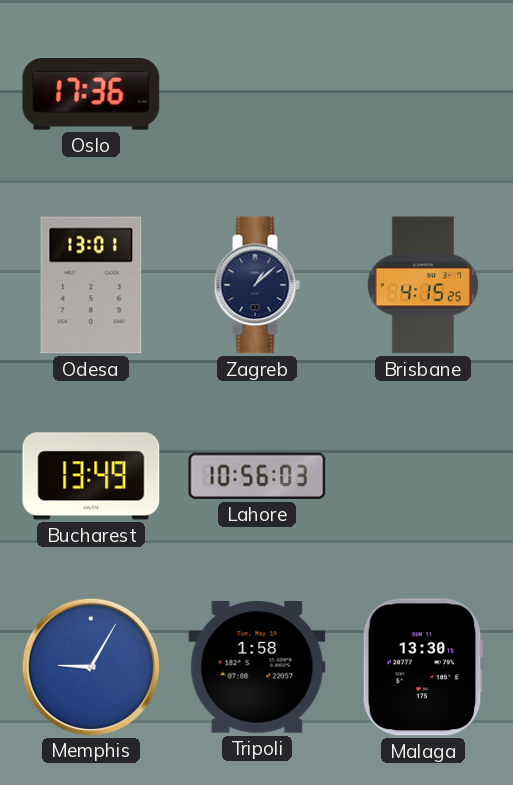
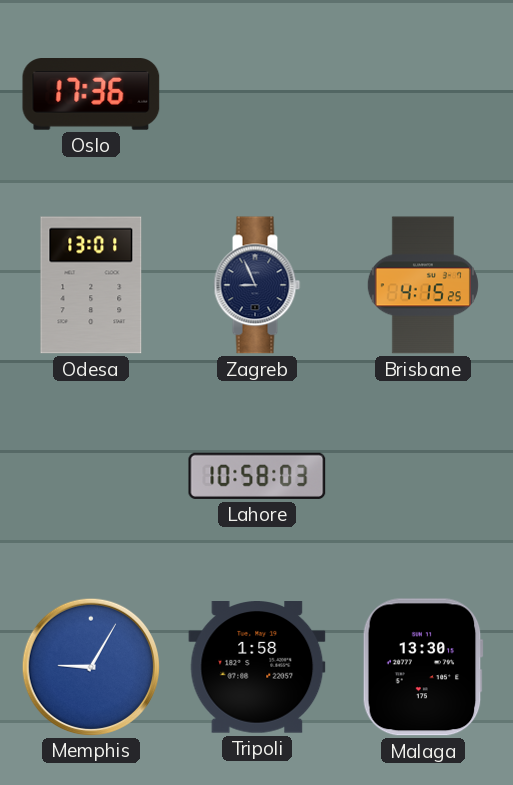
Zagreb: 1:08 -> 8:56 (257, 285)
Bucharest: 13:49 -> none (91, 476)
Lahore: 10:56 -> 10:58 (257, 476)
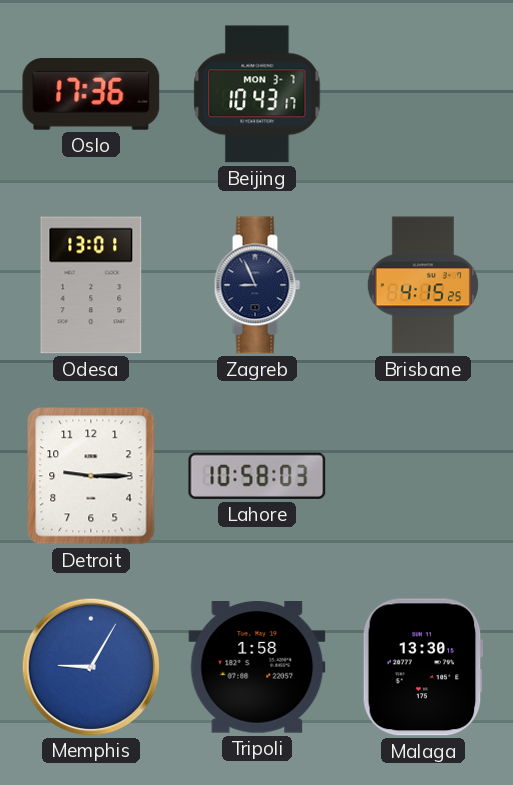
Beijing: none -> 10:43 (257, 94)
Detroit: none -> 9:15 (91, 476)
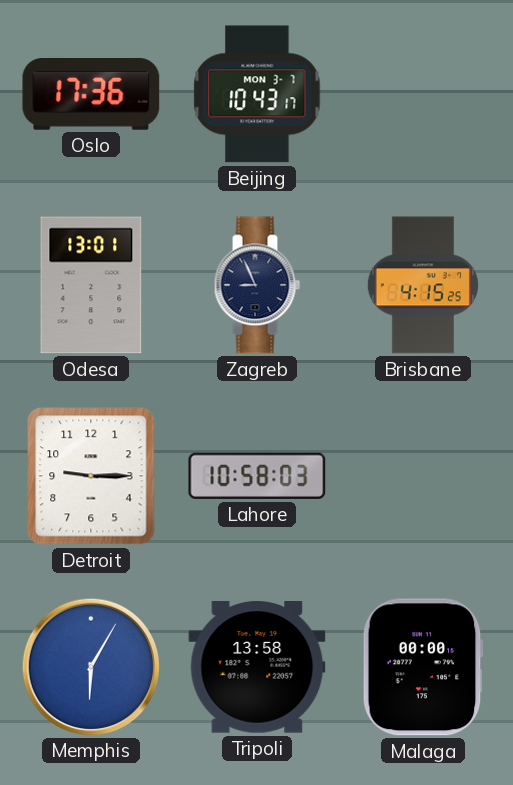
Memphis: 9:05 -> 6:05 (90, 666)
Tripoli: 1:58 -> 13:58 (257, 667)
Malaga: 13:30 -> 00:00 (423, 667)
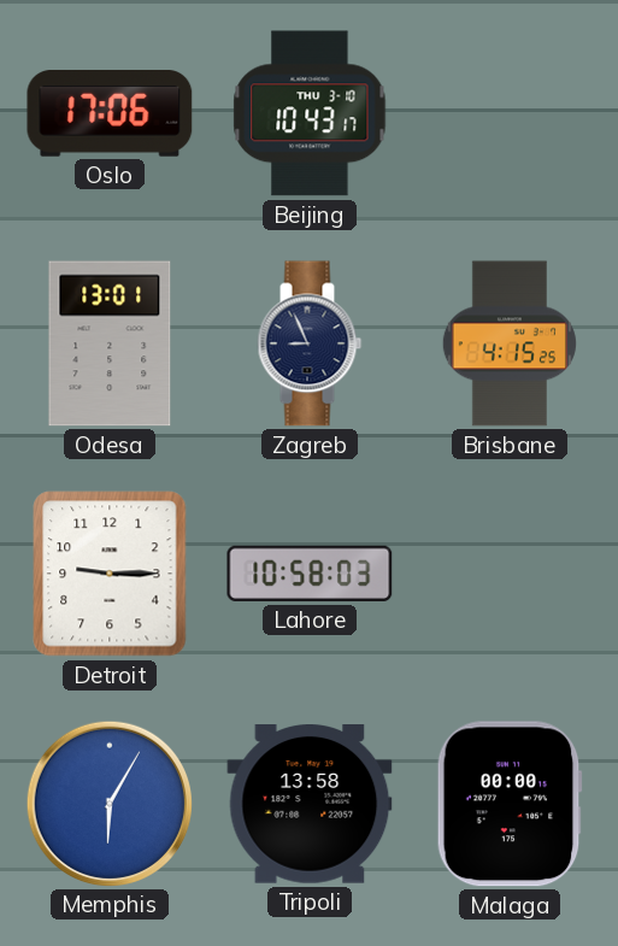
Oslo: 17:36 -> 17:06 (110, 114)
Beijing date: MON 3-7 -> THU 3-10 (310, 113)
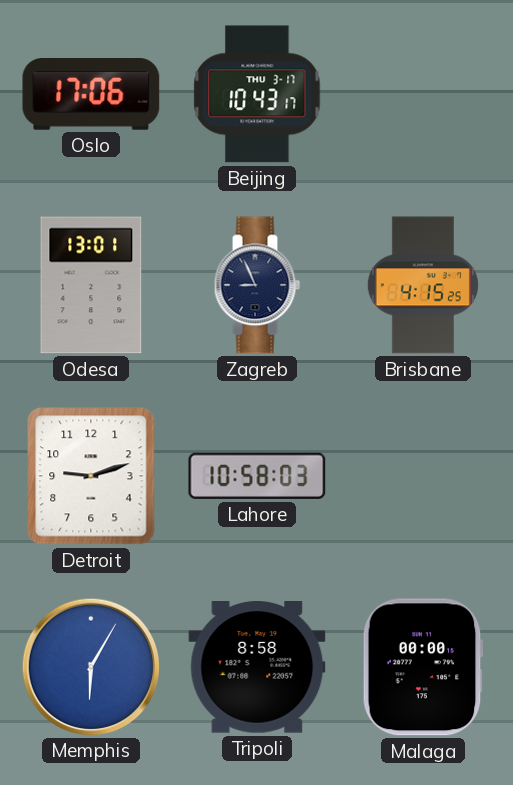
Beijing date: THU 3-10 -> THU 3-17 (257, 94)
Detroit: 9:15 -> 9:12 (91, 476)
Tripoli: 13:58 -> 8:58 (257, 667)
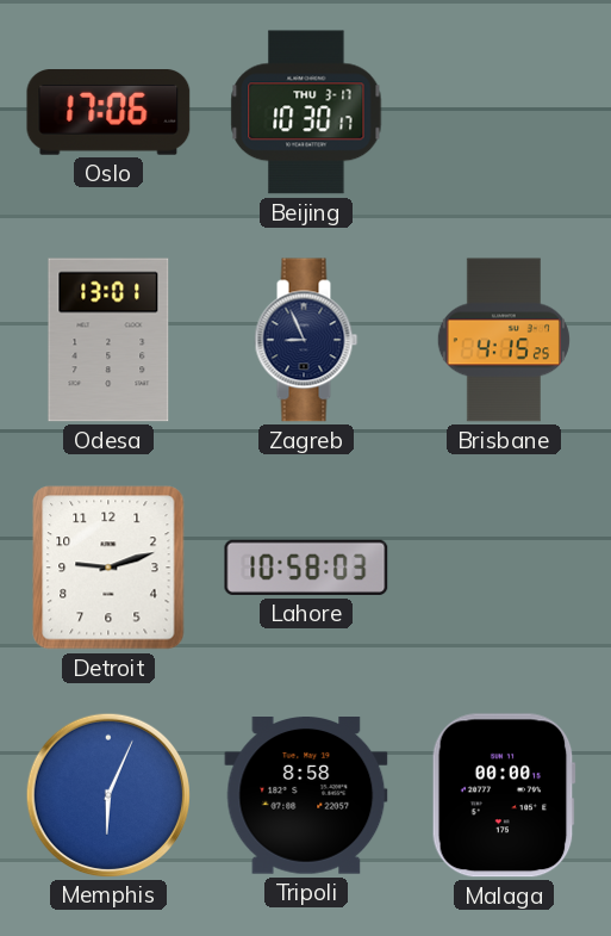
Beijing: 10:43 -> 10:30 (306, 112)
Memphis: 6:05 -> 6:04 (107, 794)
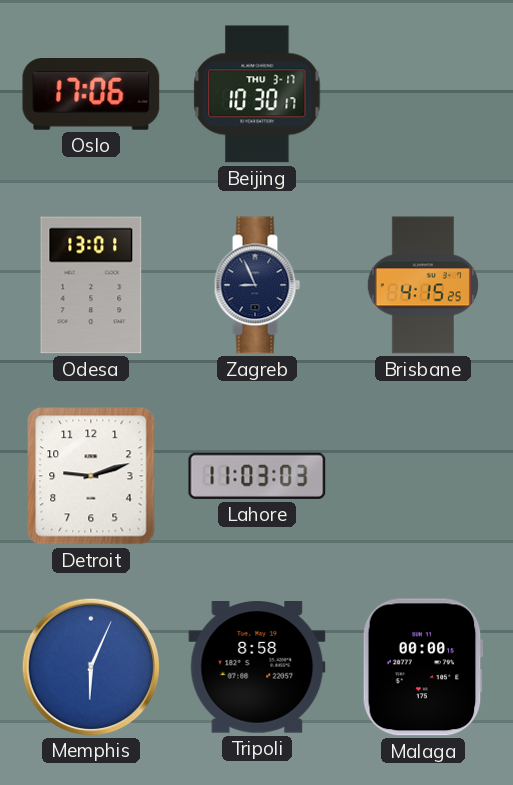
Lahore: 10:58 -> 11:03 (257, 476)
